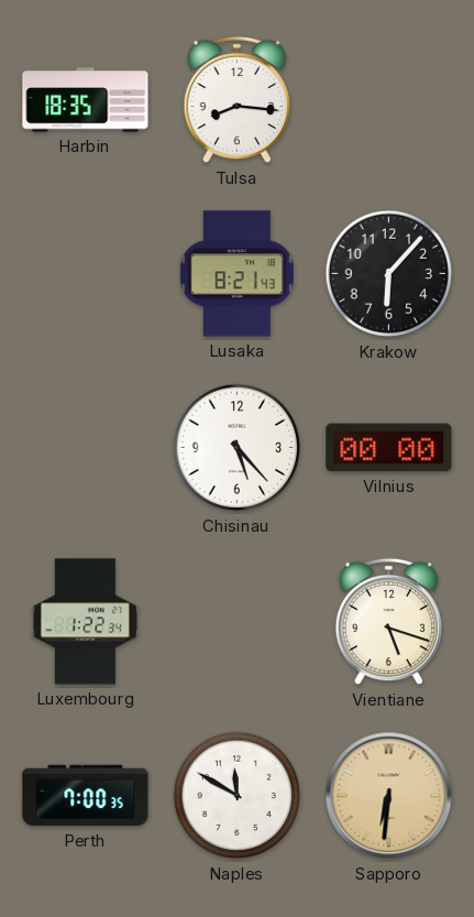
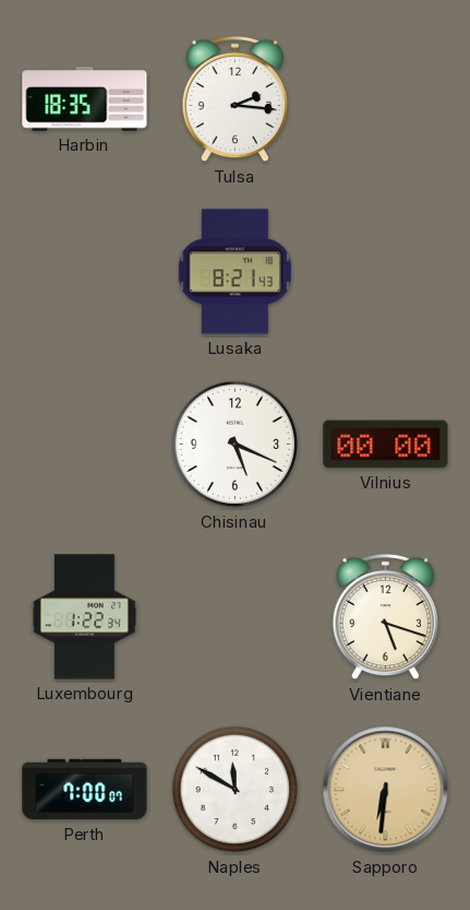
Tulsa: 8:16 -> 2:16 (234, 99)
Krakow: 6:07 -> none (389, 274)
Chisinau: 5:23 -> 5:19 (236, 445)
Perth: 7:00:35 -> 7:00:07 (85, 790)
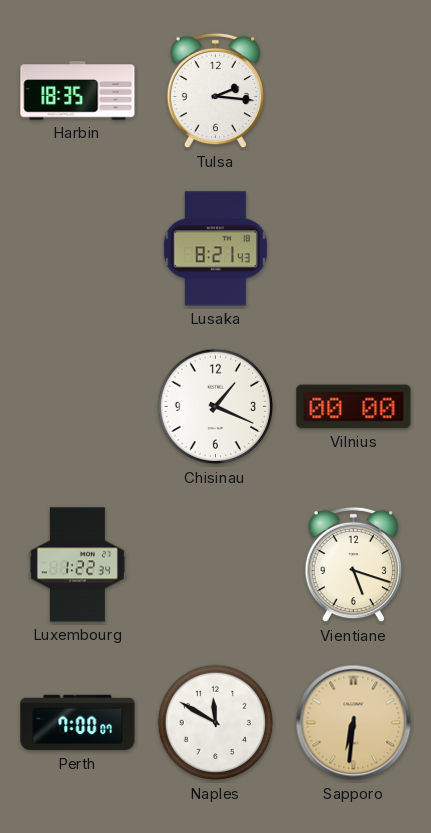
Chisinau: 5:19 -> 1:19 (216, 407)
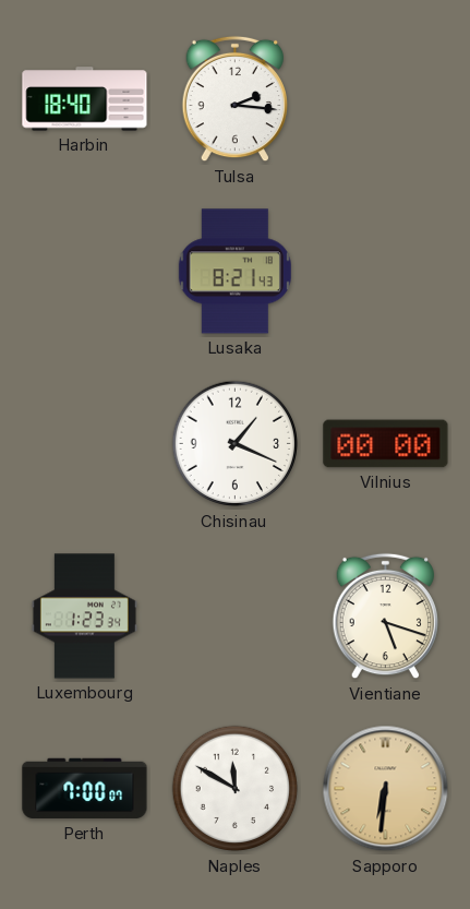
Harbin: 18:35 -> 18:40 (85, 99)
Luxembourg: 1:22 -> 1:23 (84, 617)
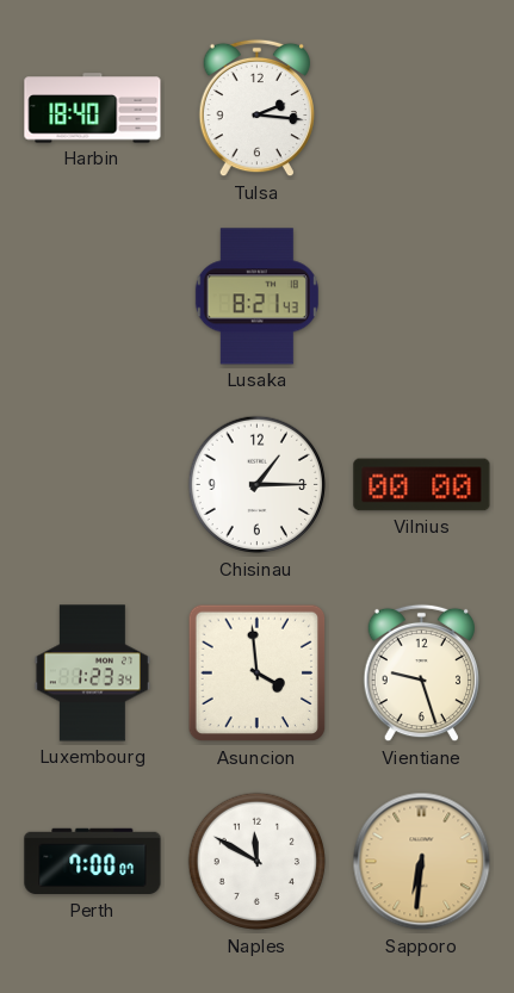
Chisinau: 1:19 -> 1:15 (258, 485)
Asuncion: none -> 3:59 (258, 674)
Vientiane: 5:18 -> 9:27 (421, 674)
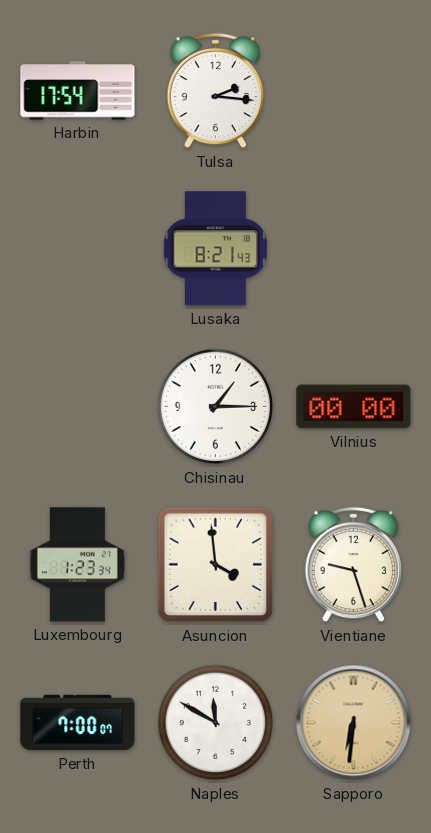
Harbin: 18:40 -> 17:54 (78, 91)
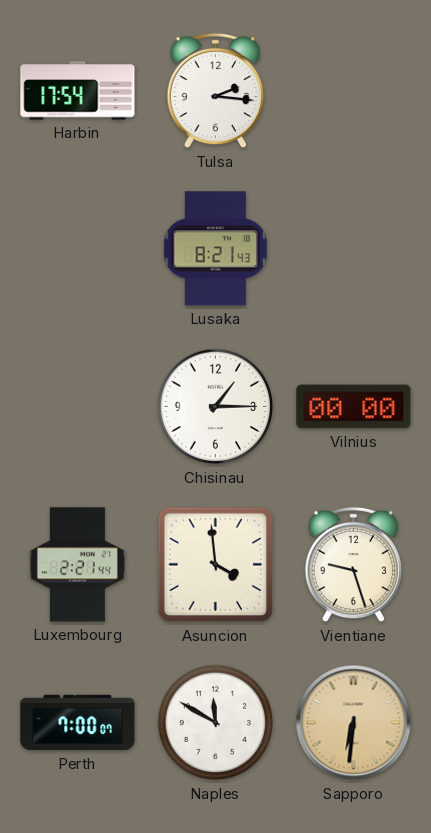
Luxembourg: 1:23 -> 2:21 (77, 565)
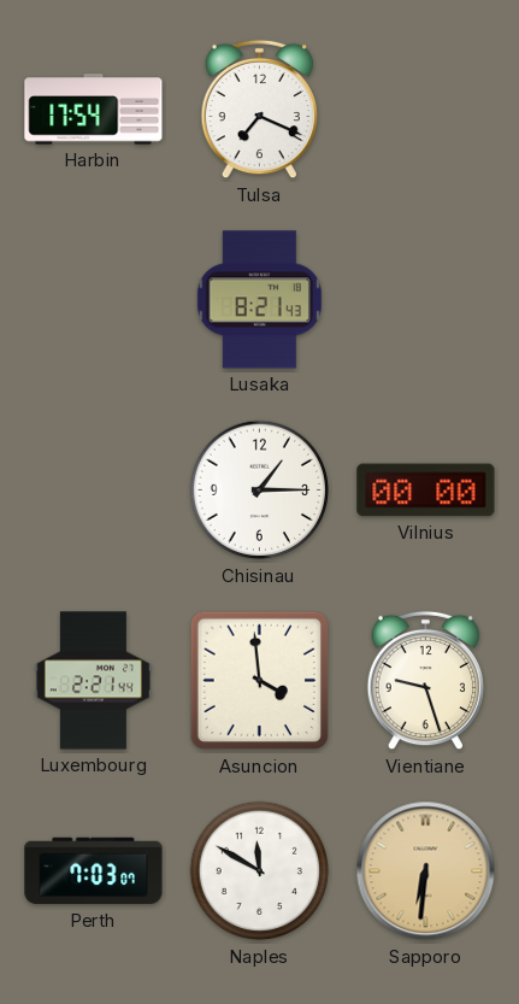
Tulsa: 2:16 -> 7:19 (259, 110)
Perth: 7:00 -> 7:03 (94, 871)
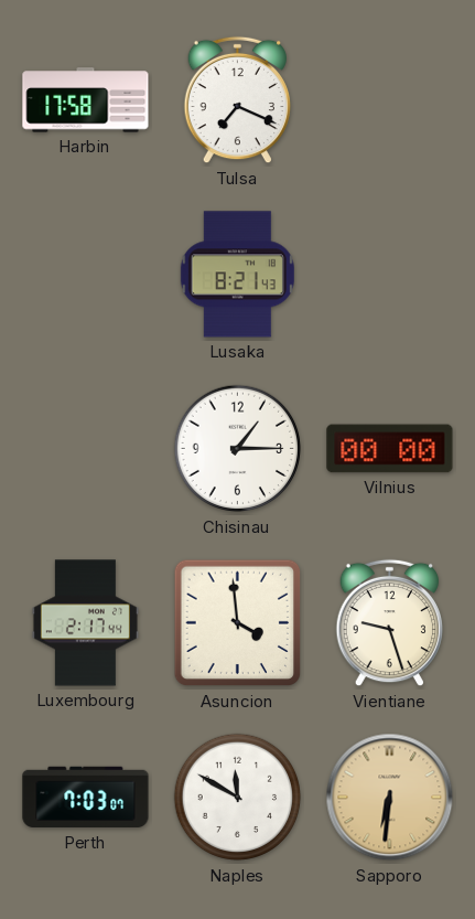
Harbin: 17:54 -> 17:58 (86, 100)
Luxembourg: 2:21 -> 2:17 (85, 623)
